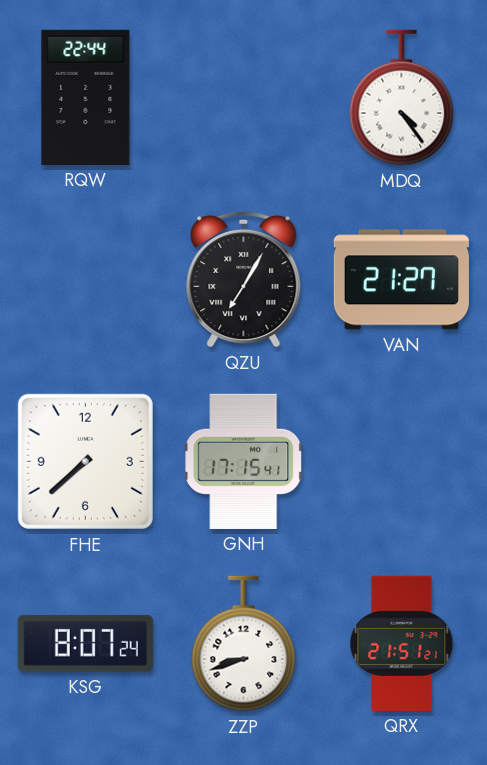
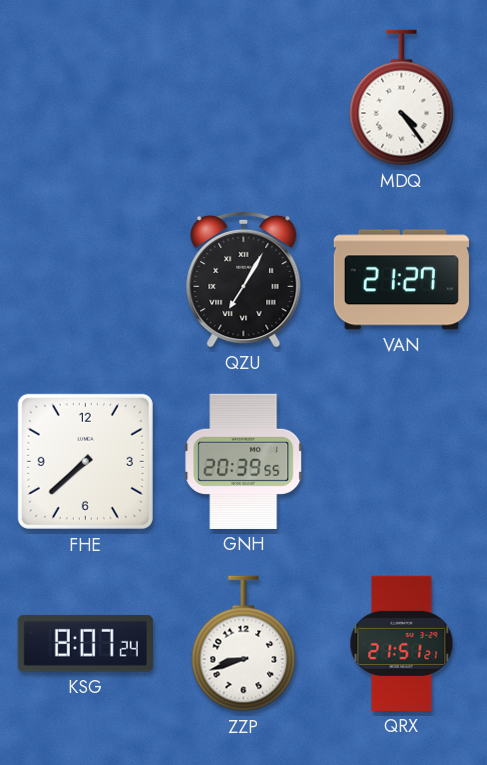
RQW: 22:44 -> none (86, 97)
GNH: 17:15 -> 20:39 (244, 461)
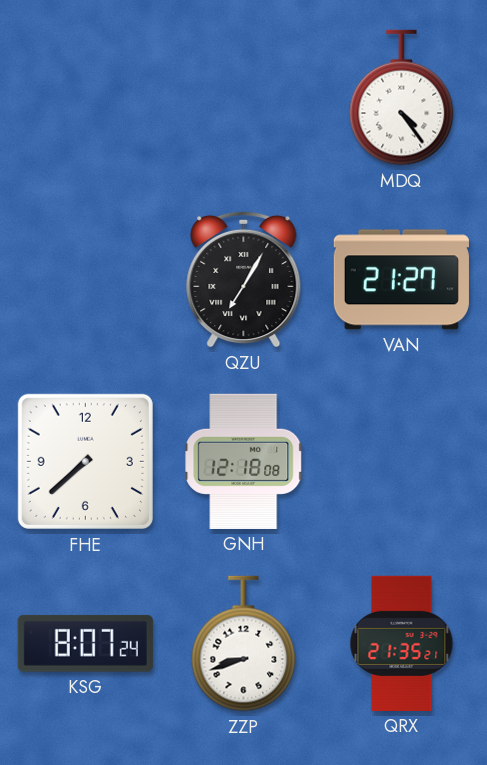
GNH: 20:39 -> 12:18 (244, 461)
QRX: 21:51 -> 21:35 (402, 643)
